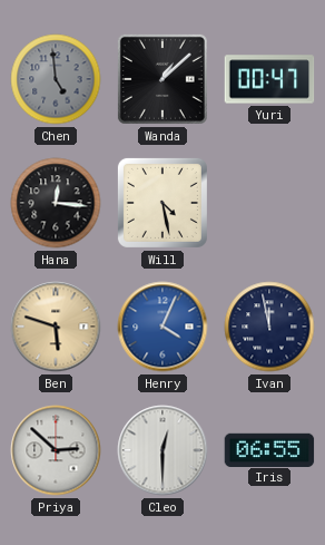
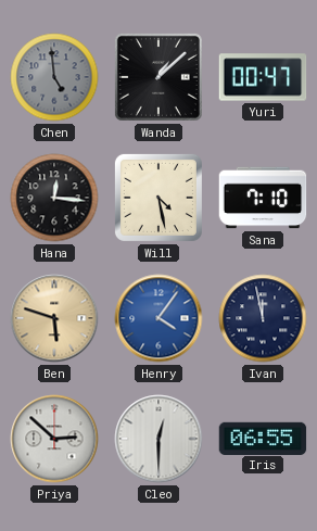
Sana: none -> 7:10 (263, 198)
Henry: 4:04 -> 4:06 (158, 318)
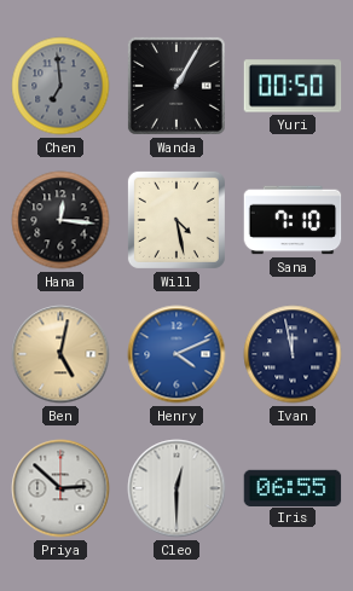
Chen: 4:59 -> 6:59 (60, 86)
Wanda: 1:08 -> 1:05 (176, 86)
Yuri: 00:47 -> 00:50 (293, 86)
Ben: 5:48 -> 5:02 (60, 354)
Henry: 4:06 -> 4:11 (176, 354)
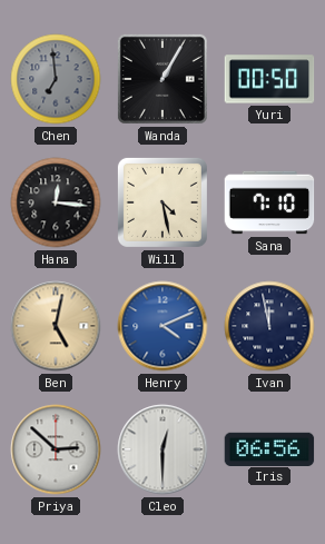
Iris: 06:55 -> 06:56 (269, 448)
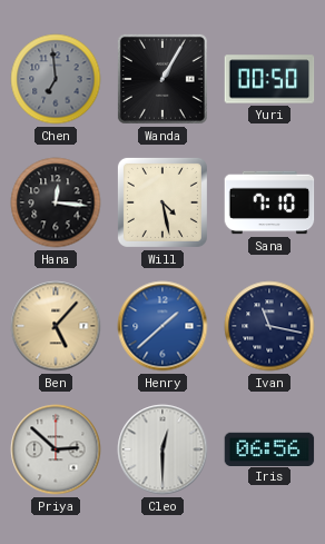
Ben: 5:02 -> 5:07 (56, 326)
Henry: 4:11 -> 1:38 (162, 326)
Ivan: 11:58 -> 11:17 (269, 326)
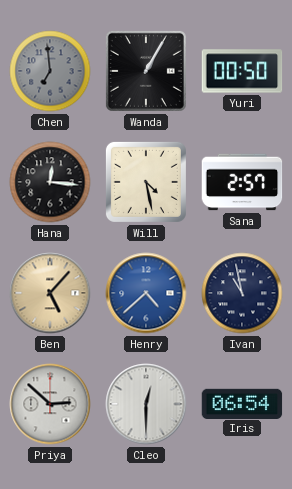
Sana: 7:10 -> 2:57 (242, 182)
Henry: 1:38 -> 4:38 (146, 293)
Ivan: 11:17 -> 10:58 (242, 293)
Iris: 06:56 -> 06:54 (242, 403)
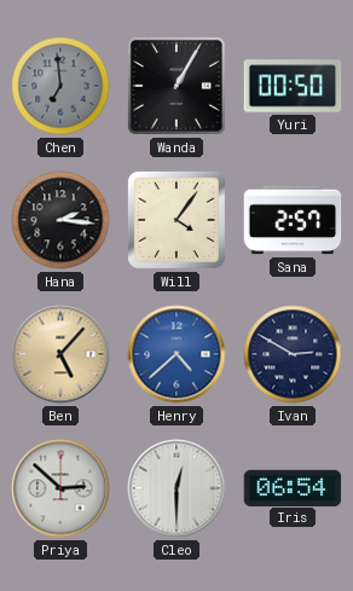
Hana: 12:16 -> 2:16 (60, 220)
Will: 4:28 -> 4:06 (176, 220)
Ivan: 10:58 -> 2:50 (293, 354)
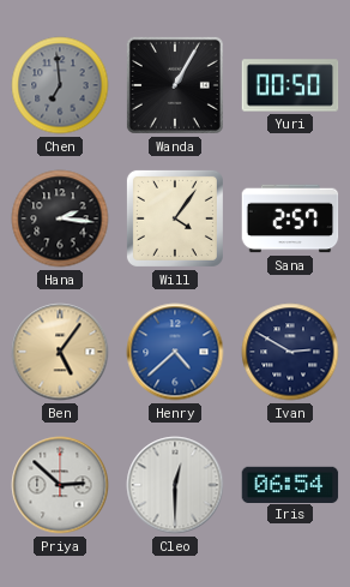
Ben: 5:07 -> 5:06 (60, 352)
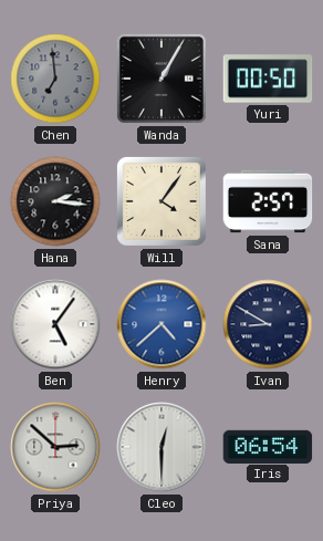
Ben dial: champagne -> white (55, 324)
Ivan: 2:50 -> 8:50 (268, 324)
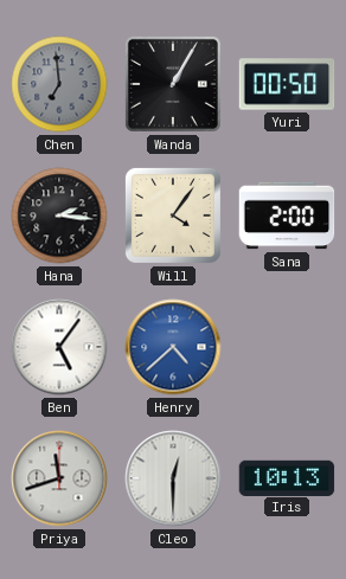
Sana: 2:57 -> 2:00 (287, 215)
Ivan: 8:50 -> none (268, 324)
Priya: 2:52 -> 11:42 (59, 478)
Iris: 06:54 -> 10:13 (287, 477)
